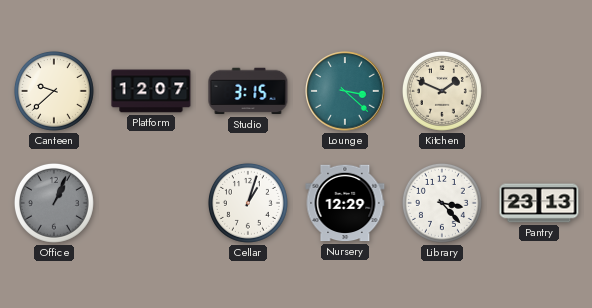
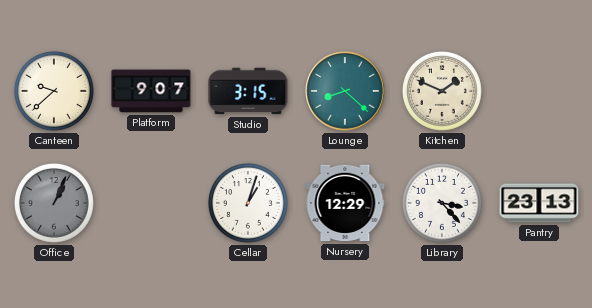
Platform: 12:07 -> 9:07 (151, 91)
Lounge: 3:22 -> 8:22 (345, 91)
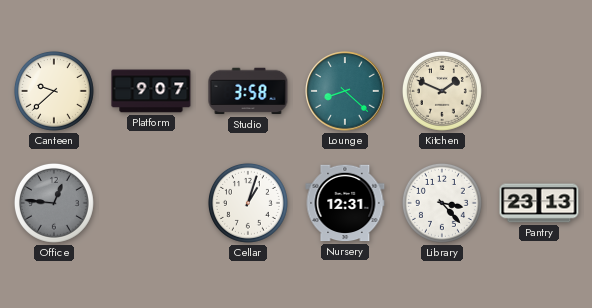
Studio: 3:15 -> 3:58 (248, 91)
Office: 1:04 -> 12:46 (54, 203)
Nursery: 12:29 -> 12:31 (345, 203)
